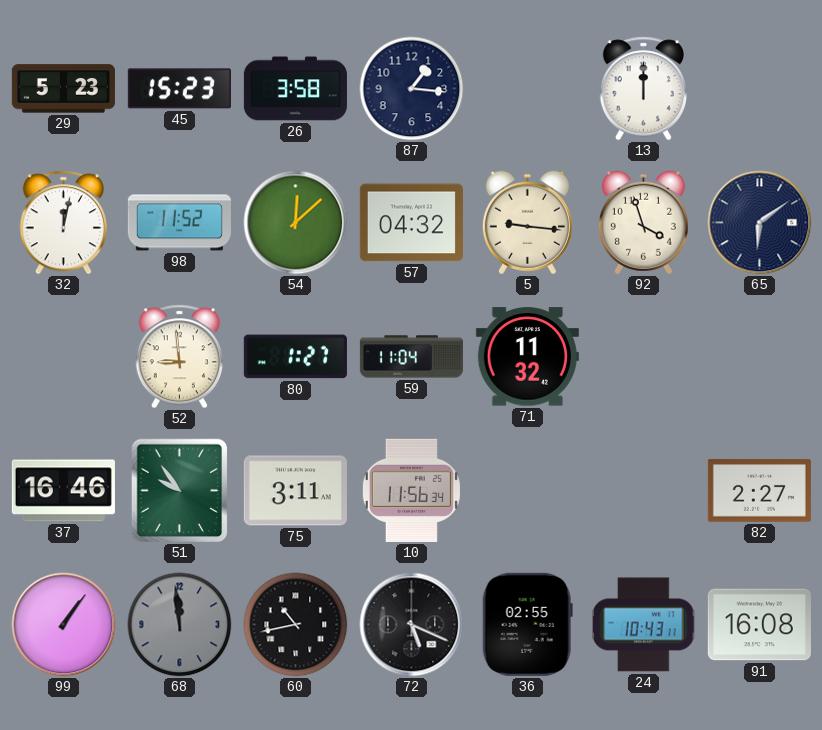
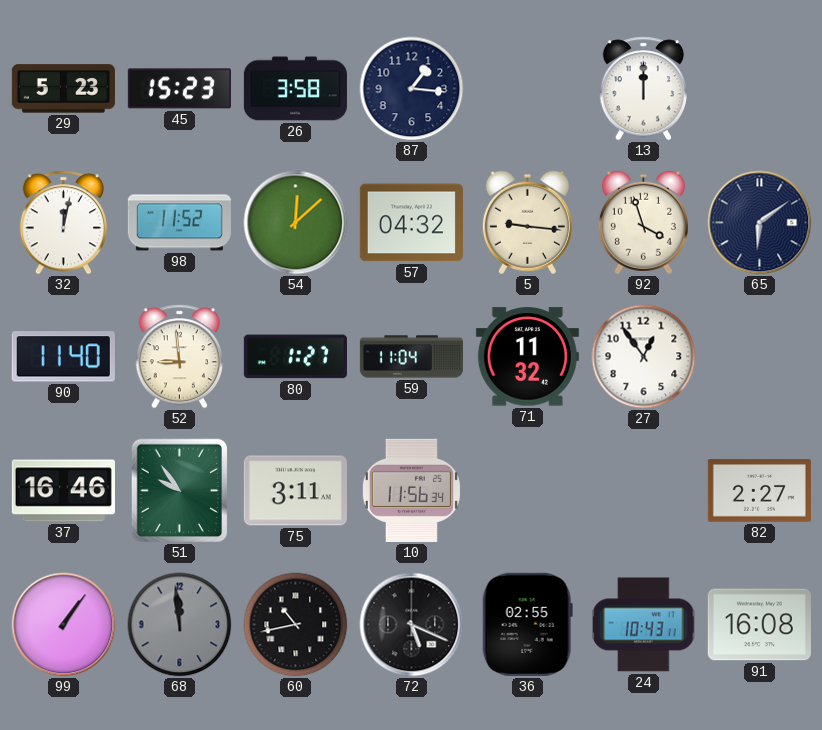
90: none -> 11:40 (63, 357)
27: none -> 12:54 (644, 357)
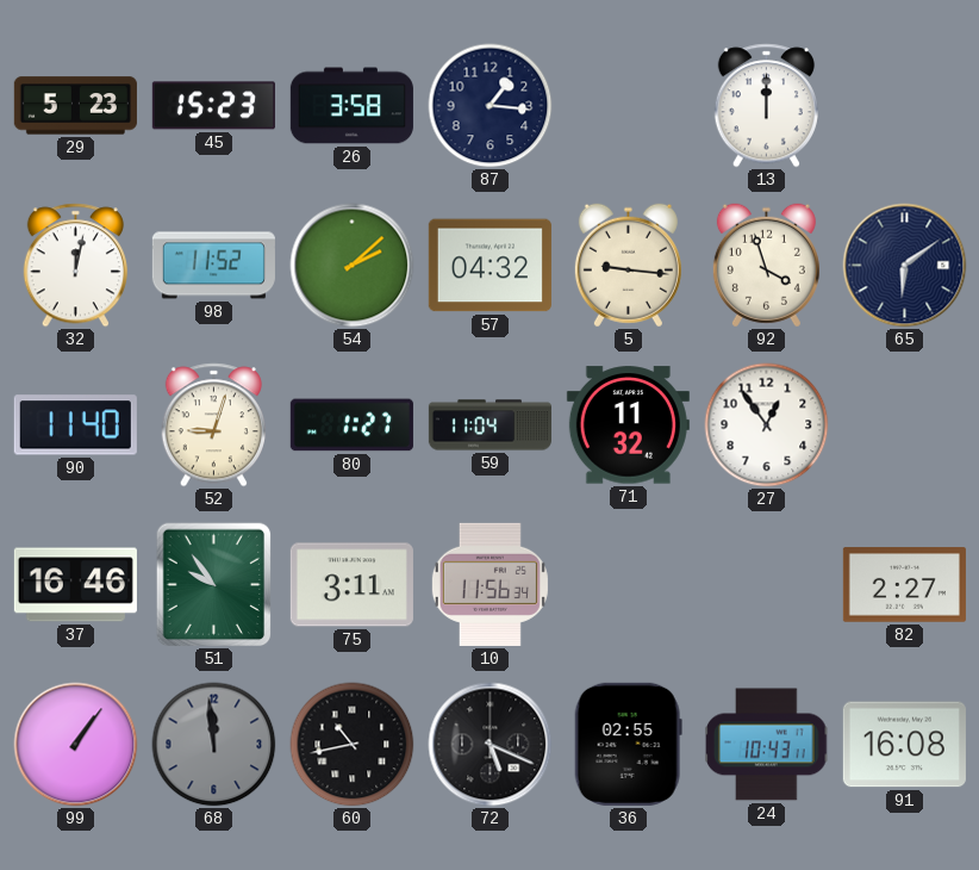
54: 12:08 -> 2:08 (353, 266)
52: 8:59 -> 9:03 (213, 425)
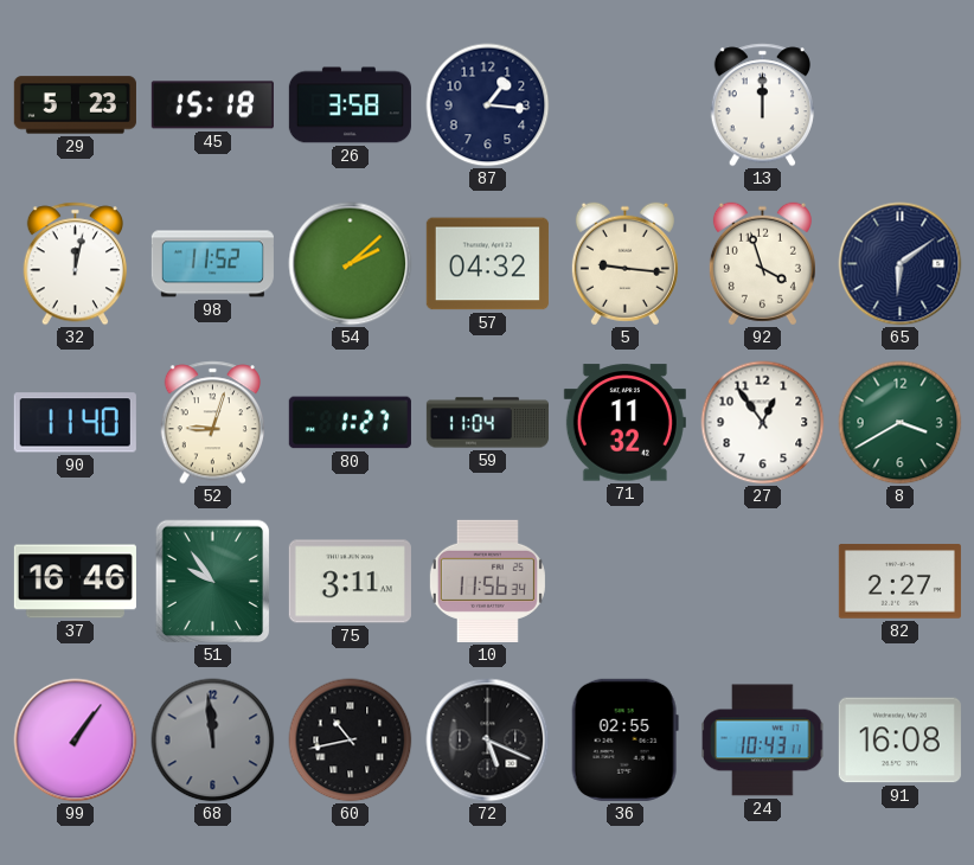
45: 15:23 -> 15:18 (212, 105)
8: none -> 3:40 (901, 423)
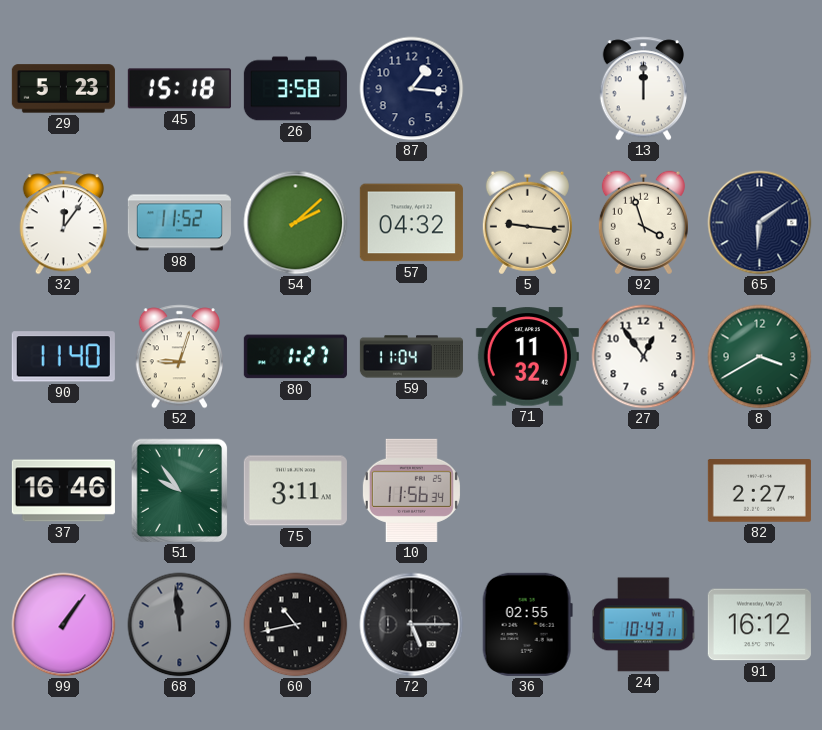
32: 12:02 -> 12:06 (63, 223)
72: 5:19 -> 5:15 (412, 625)
91: 16:08 -> 16:12 (759, 625)
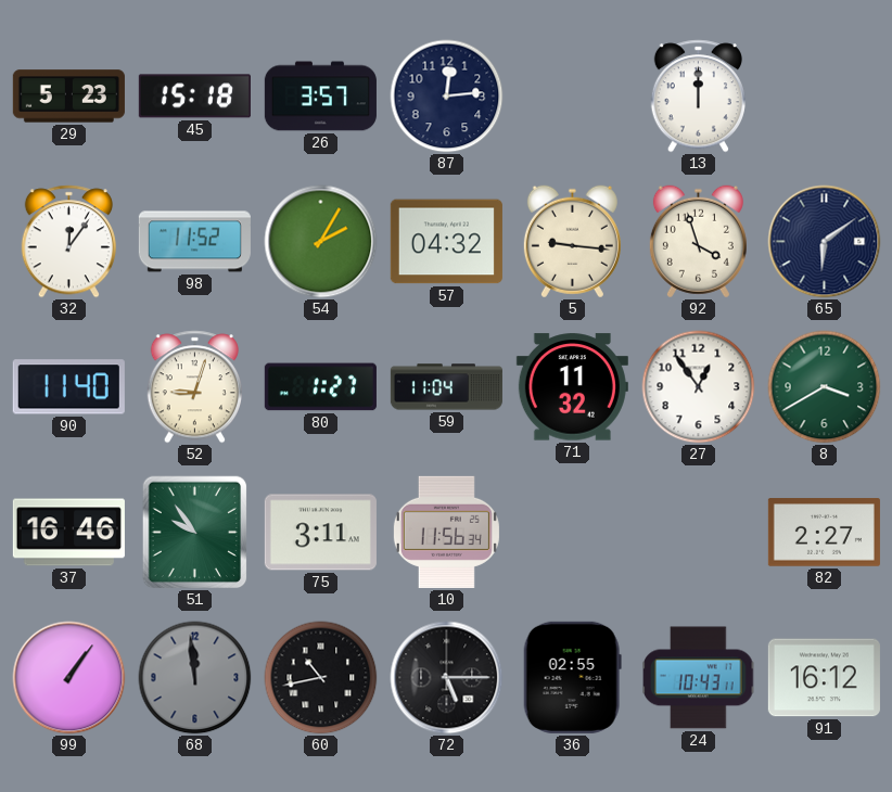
26: 3:58 -> 3:57 (320, 97)
87: 1:16 -> 12:14 (447, 97)
54: 2:08 -> 2:05 (321, 242)
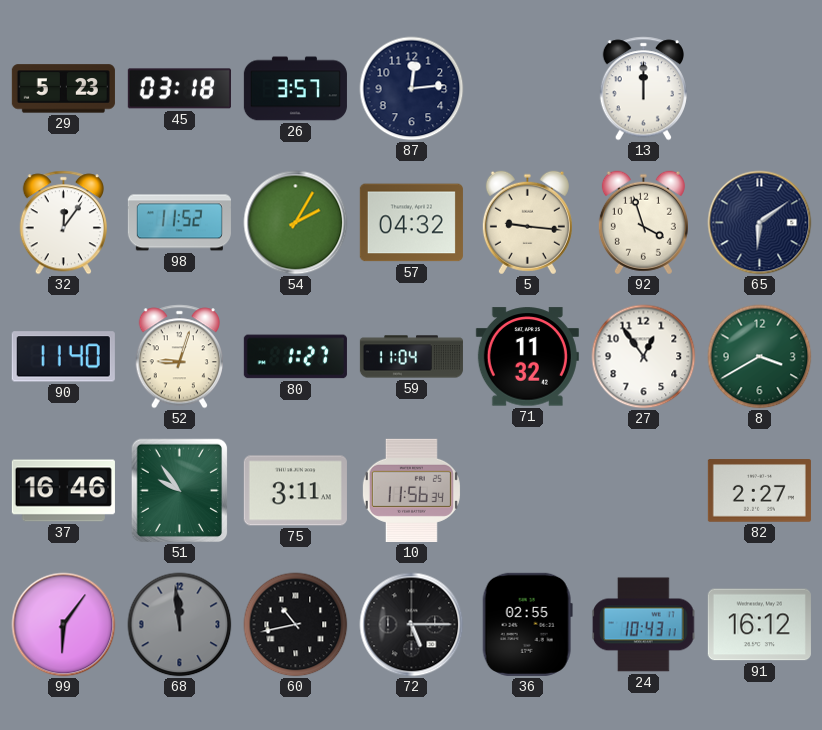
45: 15:18 -> 03:18 (179, 89)
99: 1:06 -> 6:06 (64, 625)
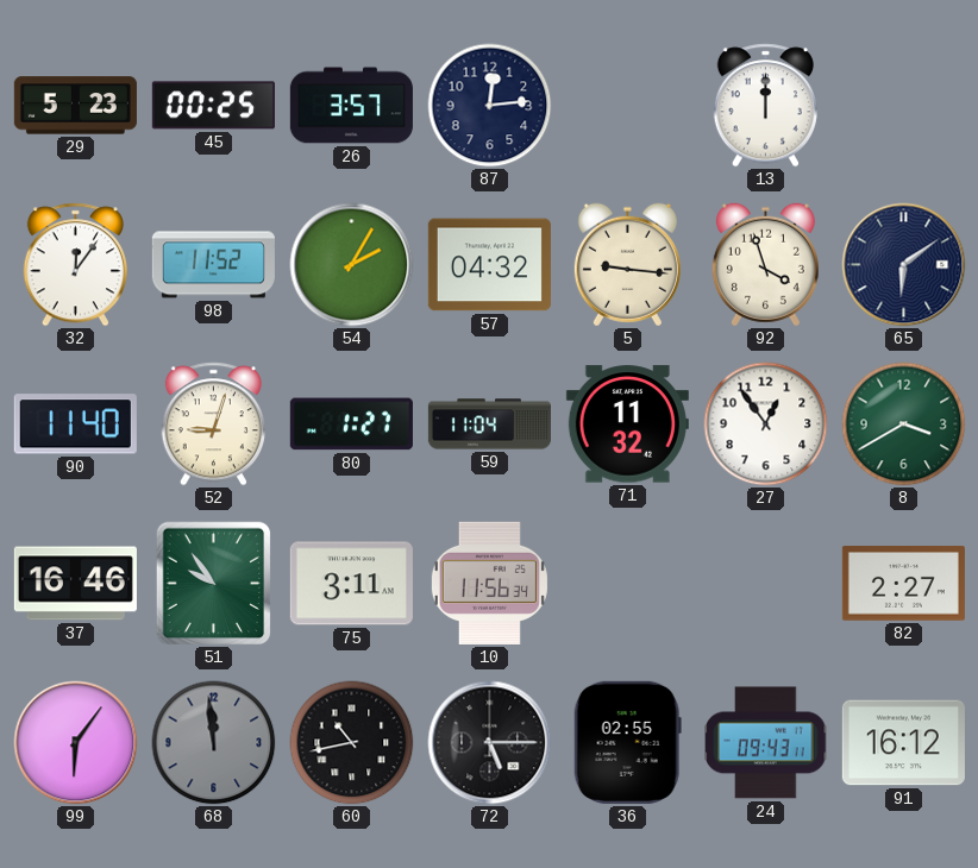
45: 03:18 -> 00:25 (213, 106)
24: 10:43 -> 09:43 (766, 743)
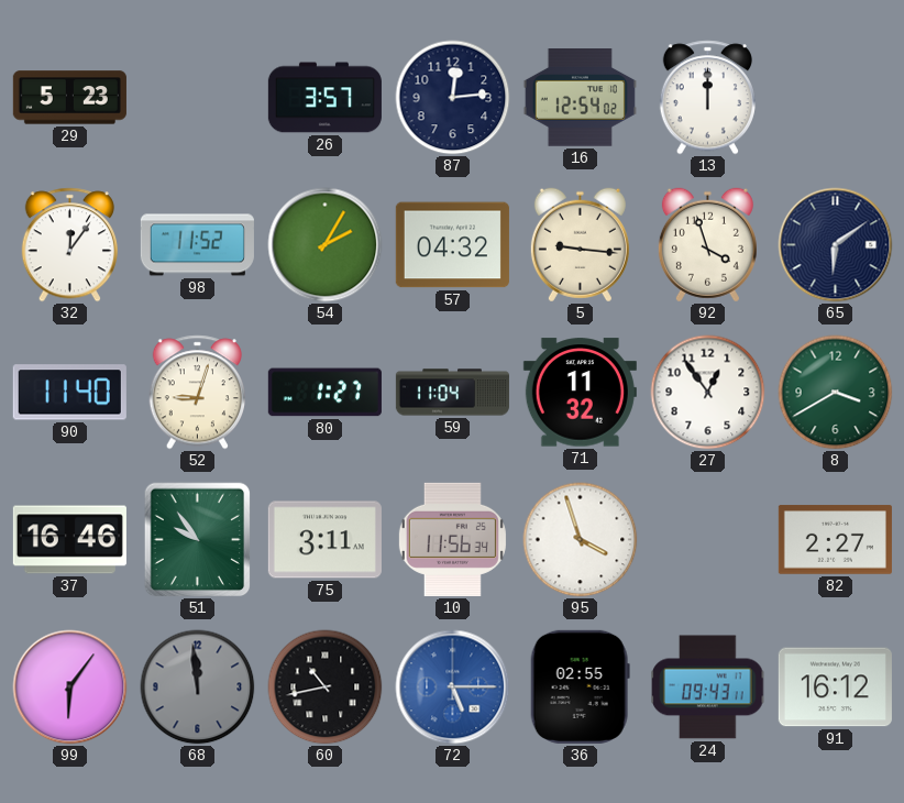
45: 00:25 -> none (213, 106)
16: none -> 12:54 (580, 98)
95: none -> 3:57 (581, 540)
72 dial: black -> blue (453, 687)
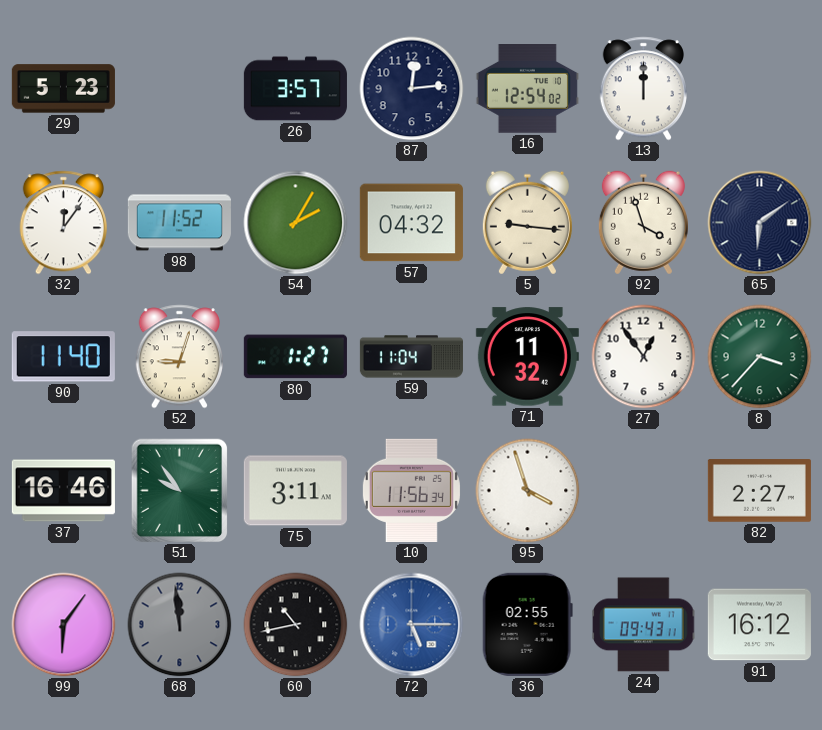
8: 3:40 -> 3:37 (760, 357)
